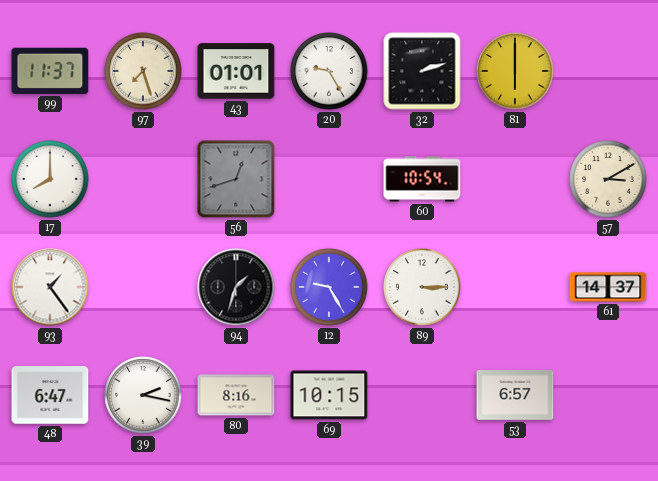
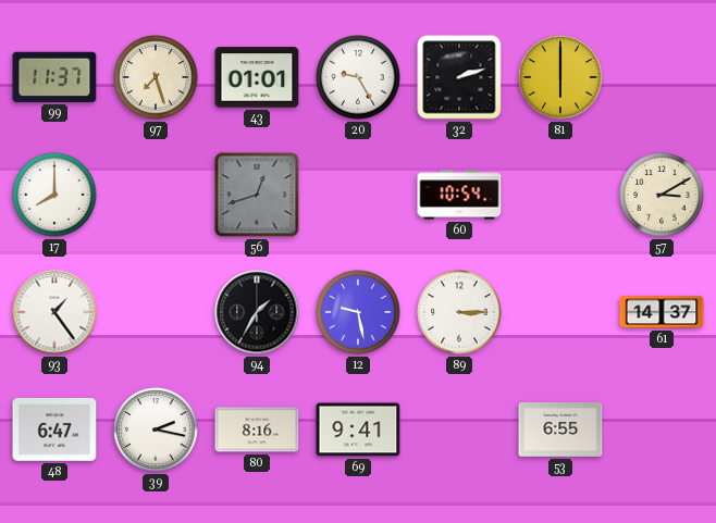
94: 1:33 -> 1:35 (257, 312)
12: 9:25 -> 9:28 (358, 312)
69: 10:15 -> 9:41 (358, 429)
53: 6:57 -> 6:55 (560, 431)
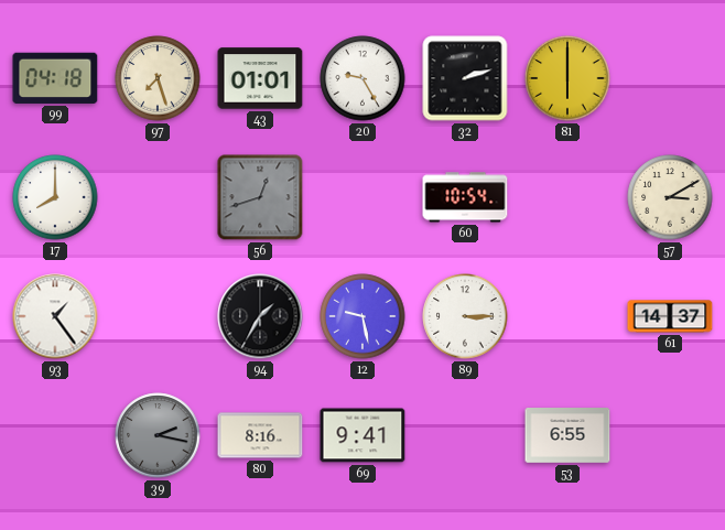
99: 11:37 -> 04:18 (55, 78)
48: 6:47 -> none (54, 429)
39 dial: white -> grey (158, 435)
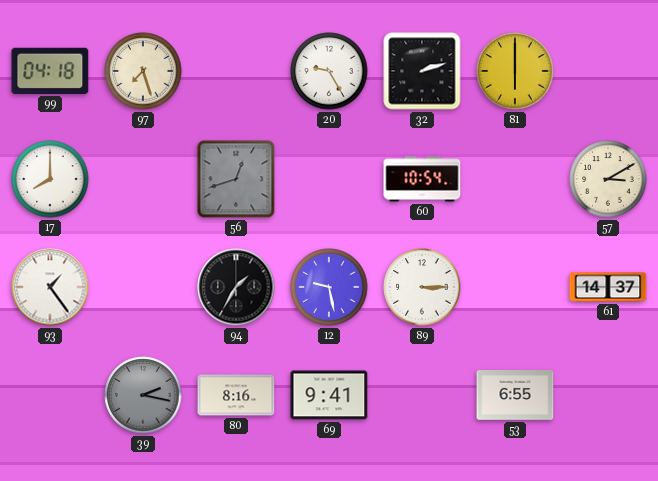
43: 01:01 -> none (260, 78)
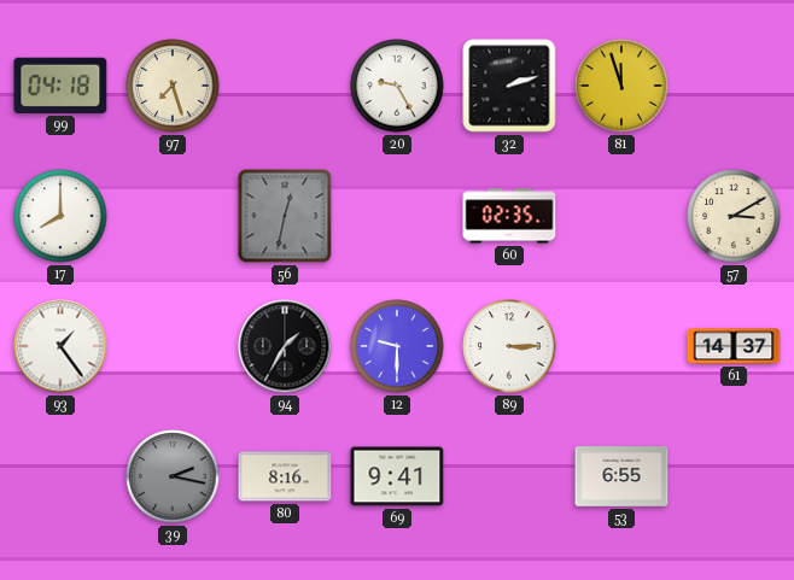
81: 6:00 -> 11:57 (621, 86)
56: 12:42 -> 12:32 (285, 216)
60: 10:54 -> 02:35 (509, 216)
12: 9:28 -> 9:30 (397, 346)
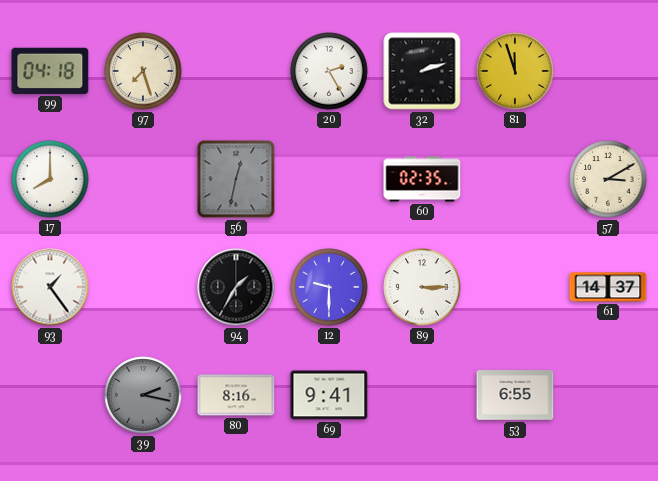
20: 9:25 -> 2:25 (329, 71)
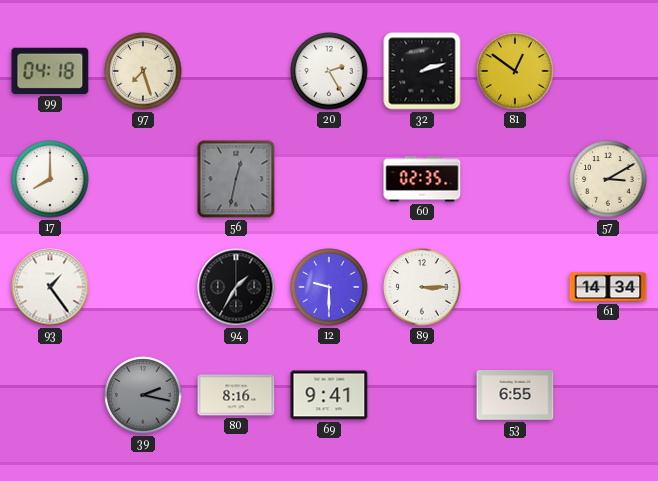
81: 11:57 -> 12:51 (515, 71)
61: 14:37 -> 14:34 (608, 287)
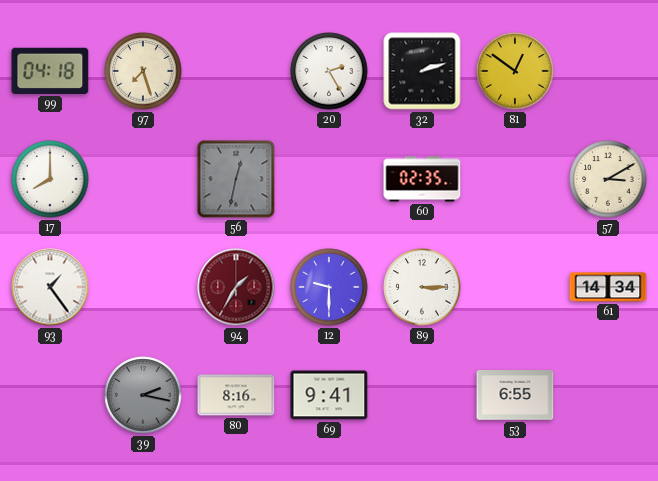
94 dial: black -> burgundy (236, 287)
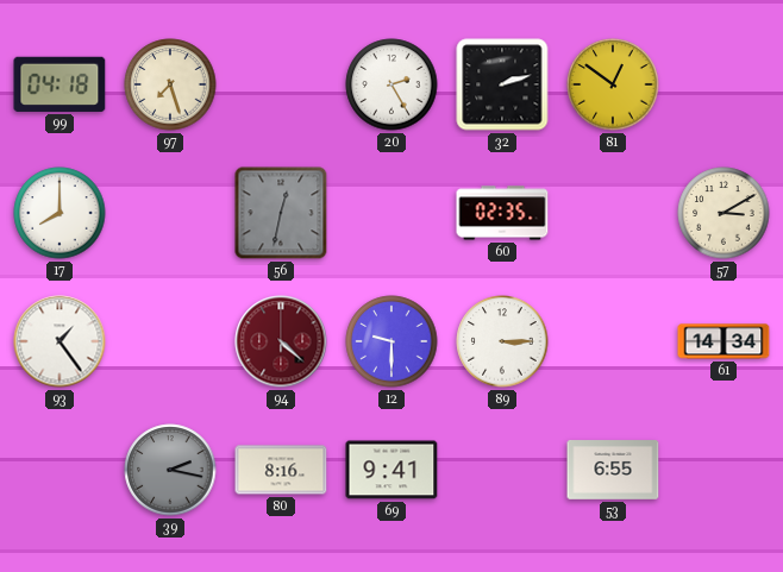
94: 1:35 -> 4:22 (281, 341)
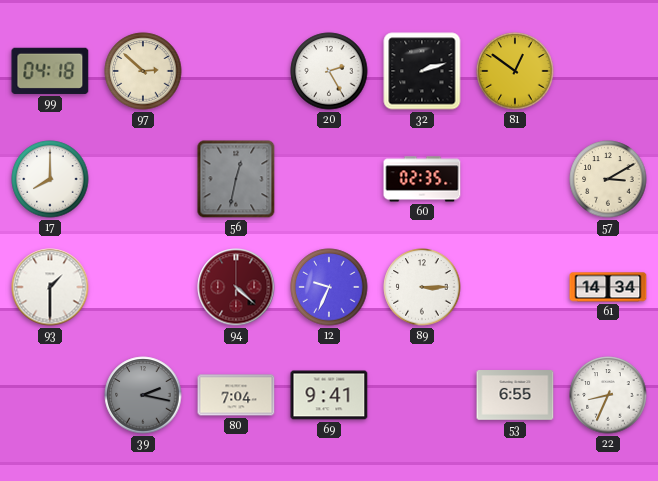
97: 7:27 -> 2:52 (143, 71)
93: 1:24 -> 1:30 (50, 287)
12: 9:30 -> 9:34 (329, 287)
80: 8:16 -> 7:04 (236, 395)
22: none -> 8:34 (608, 395)
